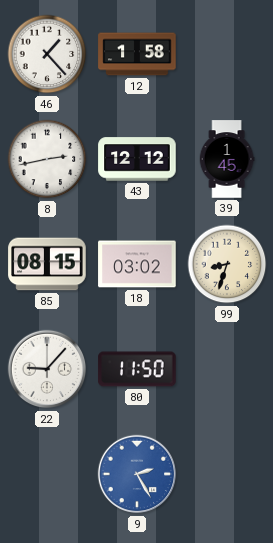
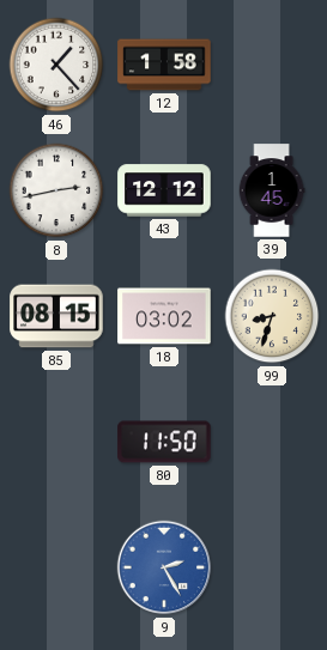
22: 9:07 -> none (47, 369)
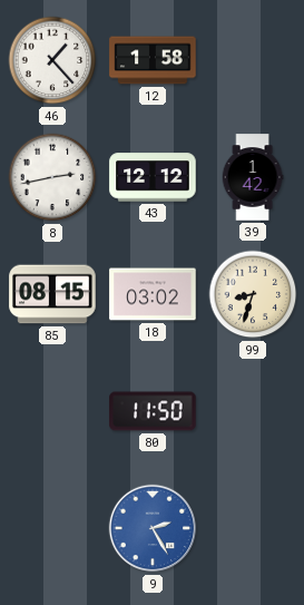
39: 1:45 -> 1:42 (253, 177)
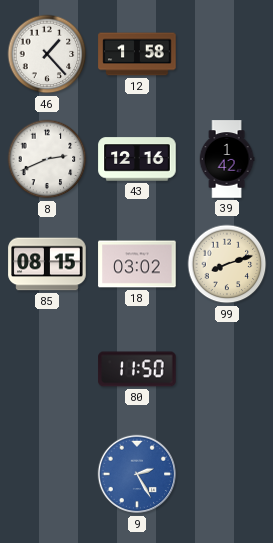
8: 2:43 -> 2:41 (47, 159)
43: 12:12 -> 12:16 (137, 159)
99: 8:33 -> 8:12 (227, 264)
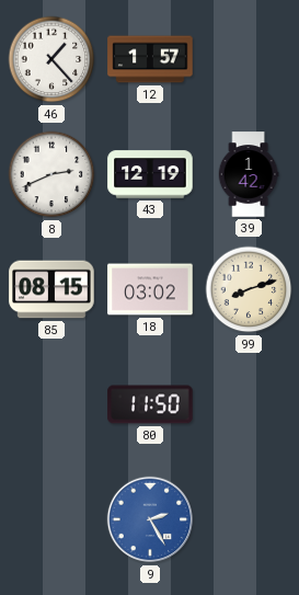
12: 1:58 -> 1:57 (150, 59)
43: 12:16 -> 12:19 (150, 174)
